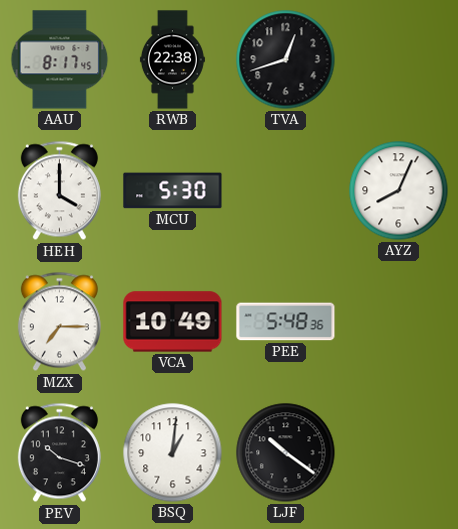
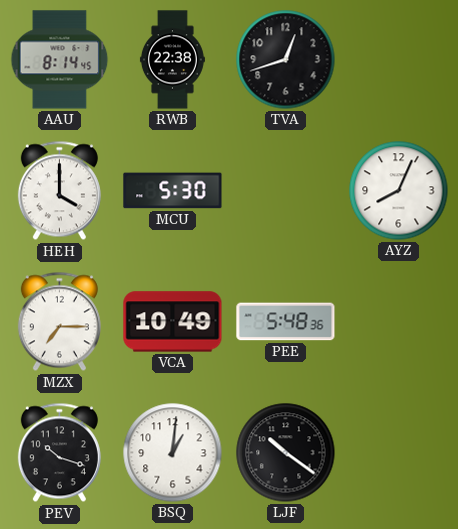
AAU: 8:17 -> 8:14 (60, 60)
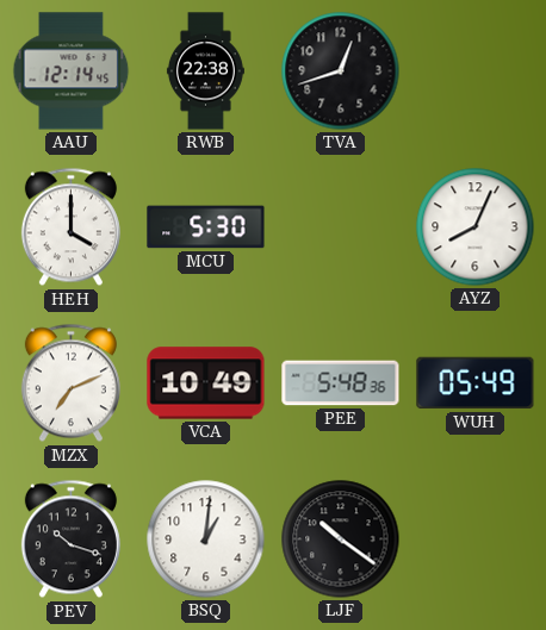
AAU: 8:14 -> 12:14 (72, 71)
MZX: 7:15 -> 7:11 (70, 383)
WUH: none -> 05:49 (476, 383)
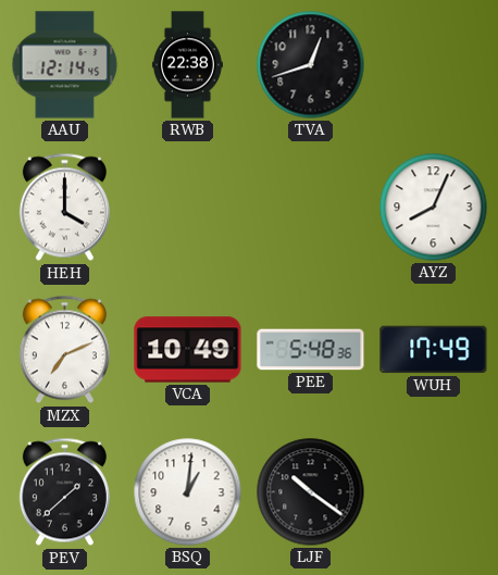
MCU: 5:30 -> none (206, 227)
WUH: 05:49 -> 17:49 (434, 350)
PEV: 10:18 -> 1:38 (64, 492)
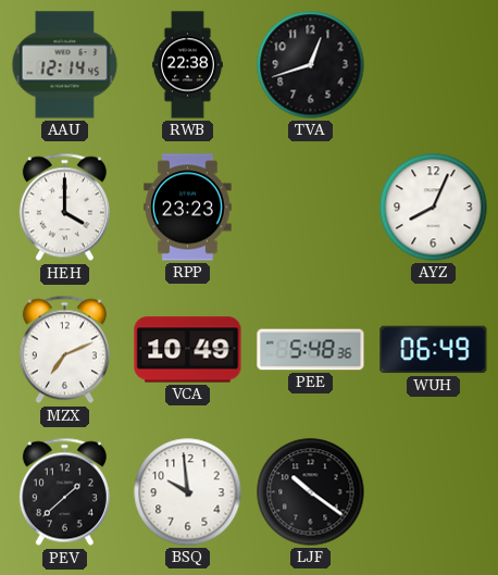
RPP: none -> 23:23 (188, 208)
WUH: 17:49 -> 06:49 (434, 350)
BSQ: 1:01 -> 9:59 (188, 492)
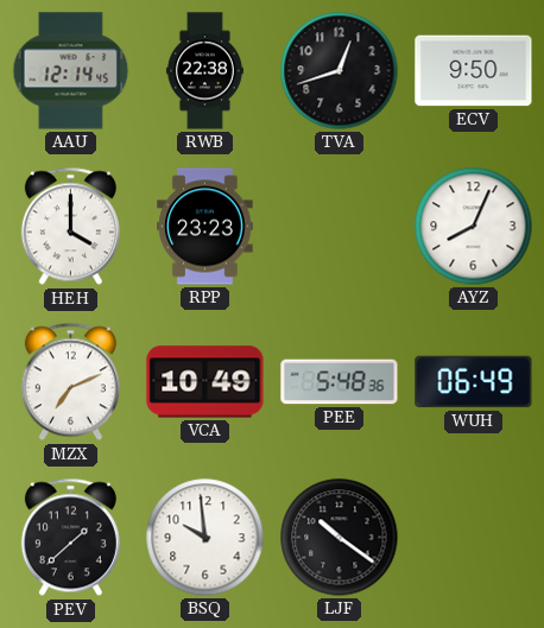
ECV: none -> 9:50 (474, 71)
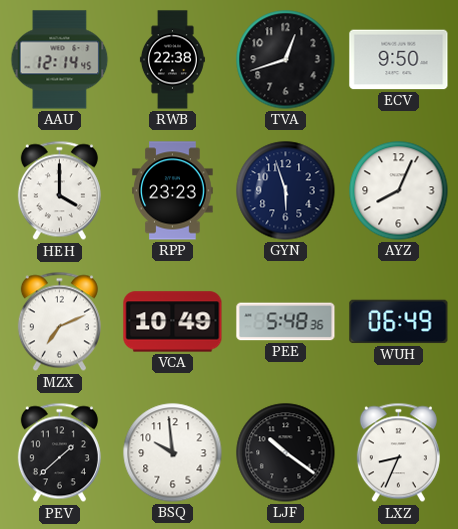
GYN: none -> 5:57 (286, 191)
LXZ: none -> 8:34 (398, 453)
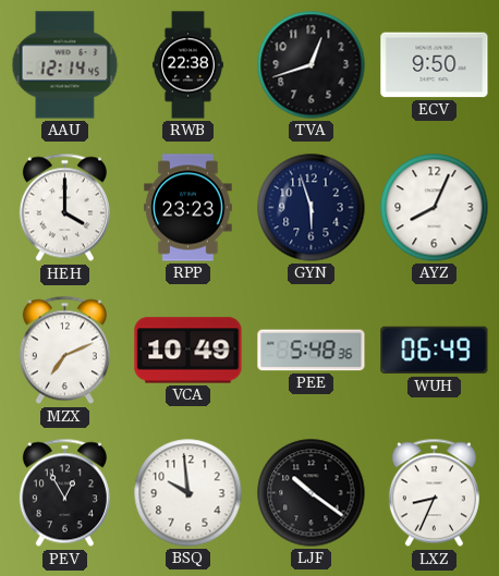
PEV: 1:38 -> 12:55 (64, 493)
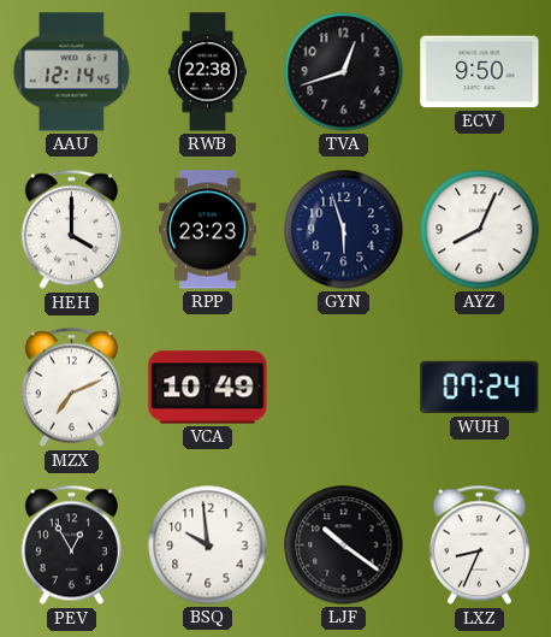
PEE: 5:48 -> none (312, 351)
WUH: 06:49 -> 07:24 (480, 388)
